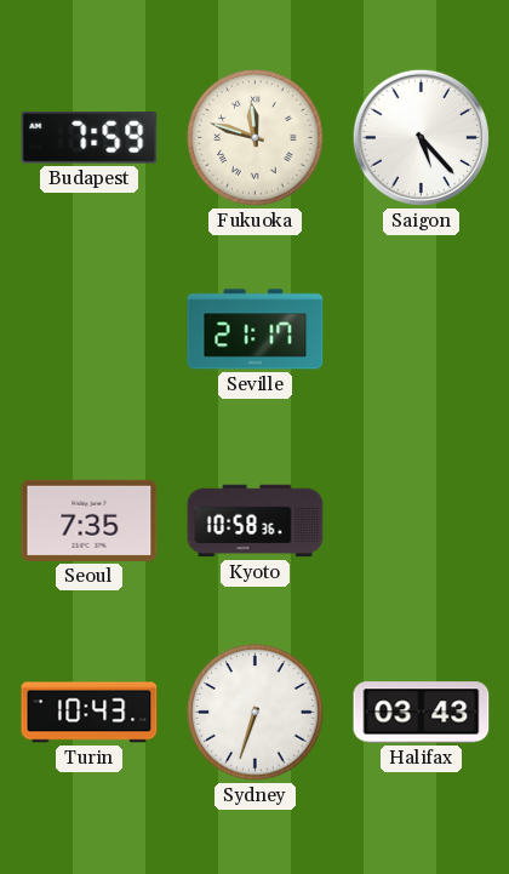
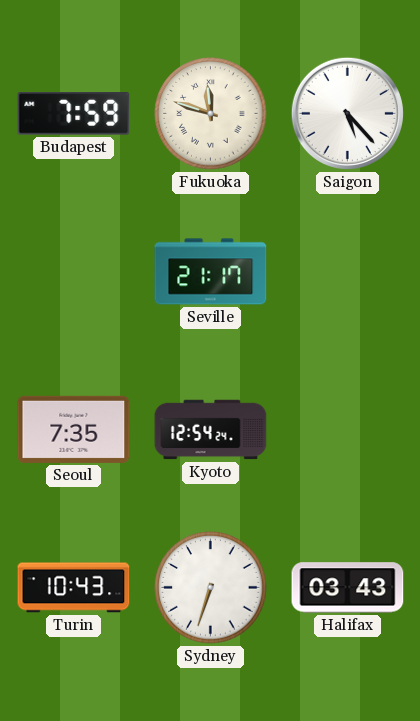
Kyoto: 10:58 -> 12:54 (211, 430)
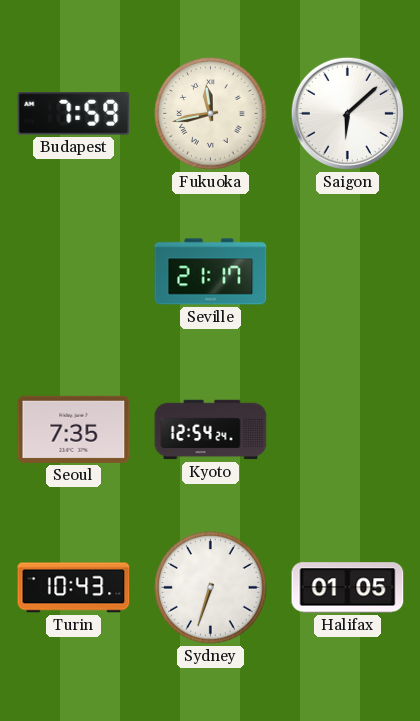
Fukuoka: 11:48 -> 11:43 (211, 114)
Saigon: 5:23 -> 6:08 (347, 113)
Halifax: 03:43 -> 01:05 (348, 588)
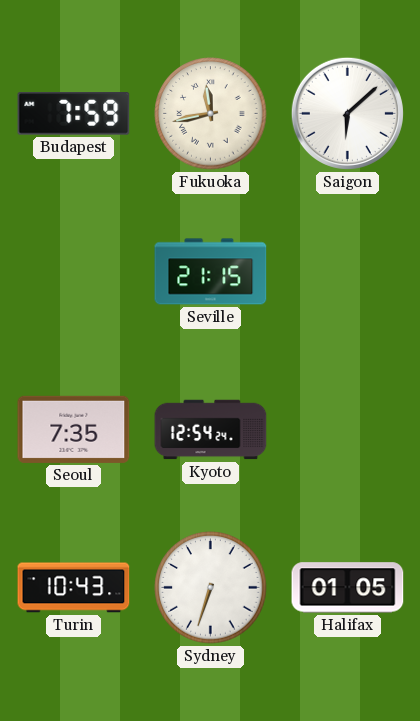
Seville: 21:17 -> 21:15 (211, 272)
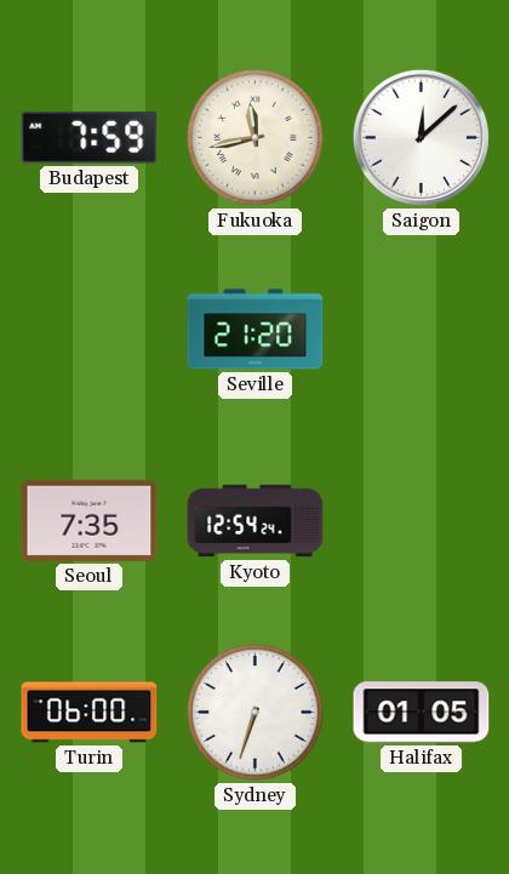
Saigon: 6:08 -> 12:08 (421, 137)
Seville: 21:15 -> 21:20 (256, 330)
Turin: 10:43 -> 06:00 (90, 713)
